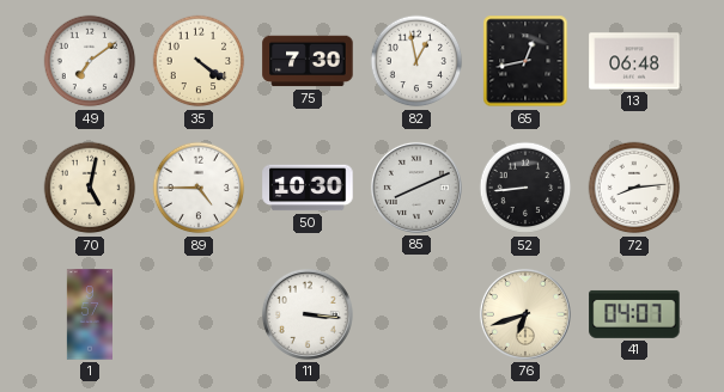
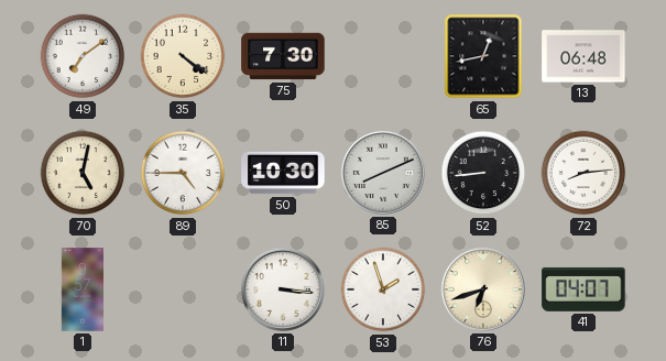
82: 12:58 -> none (416, 61)
53: none -> 1:57 (383, 289)
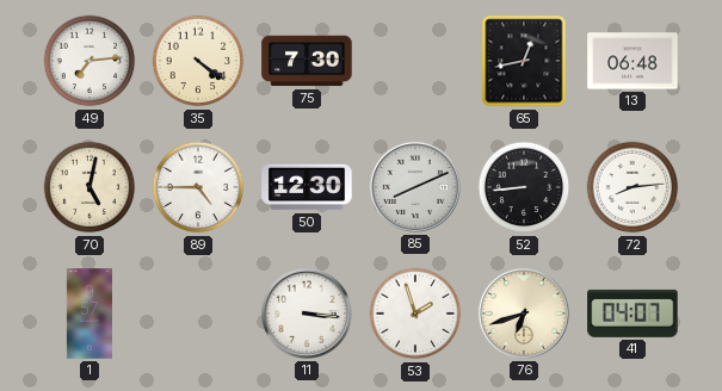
49: 7:09 -> 7:14 (90, 61)
50: 10:30 -> 12:30 (307, 187)
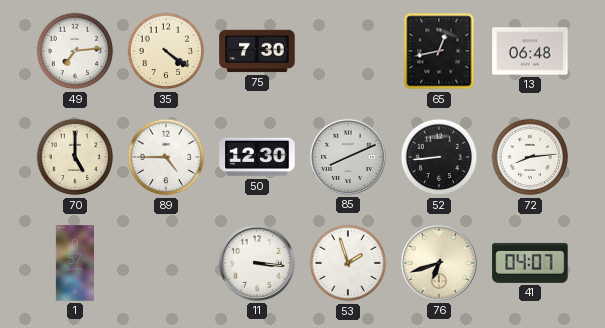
70: 5:02 -> 5:00 (75, 157)
